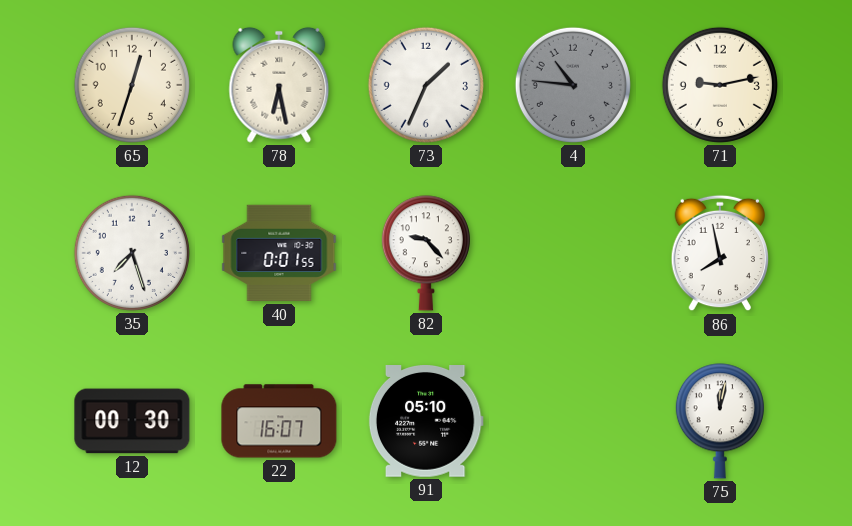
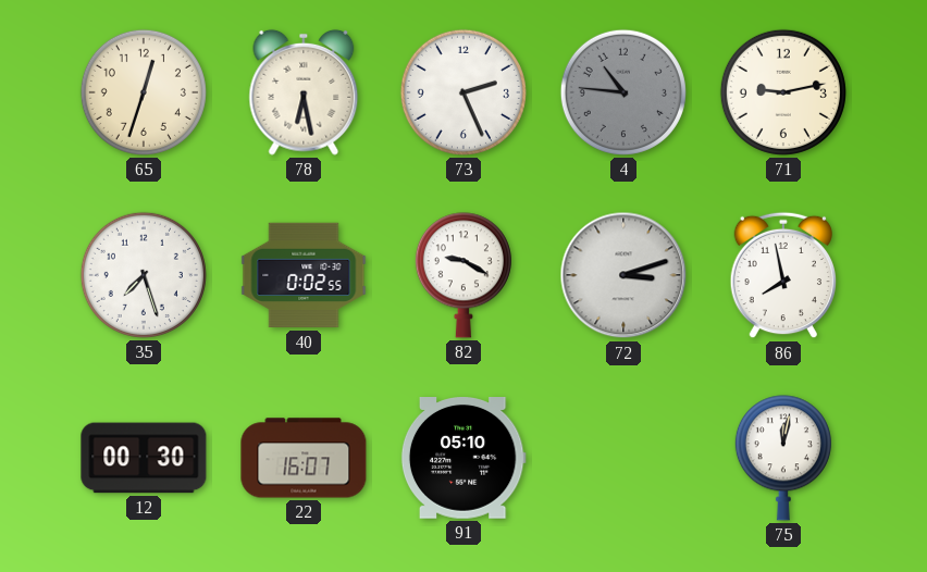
73: 1:34 -> 2:26 (463, 92)
40: 0:01 -> 0:02 (304, 275)
82: 9:23 -> 9:20 (463, 275)
72: none -> 3:12 (623, 275)
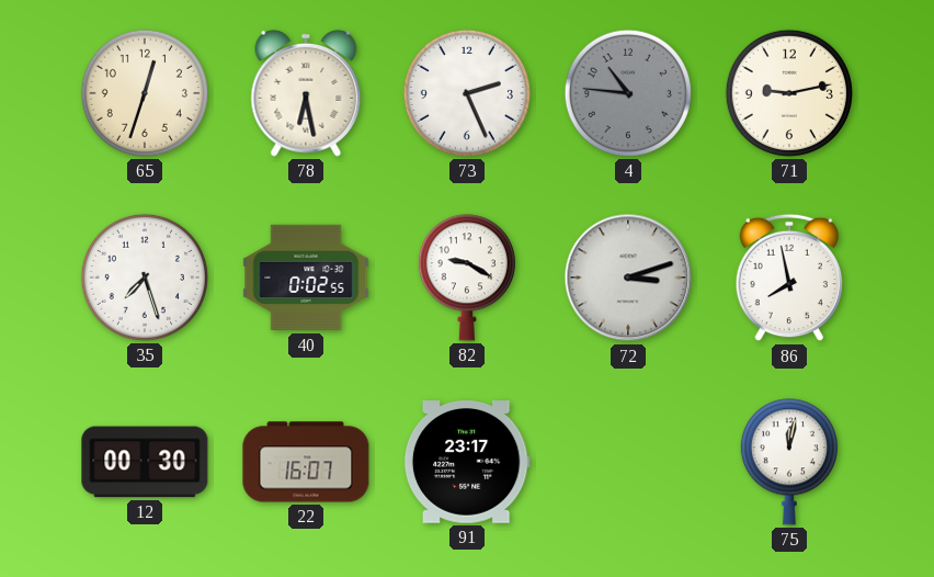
91: 05:10 -> 23:17 (467, 463)
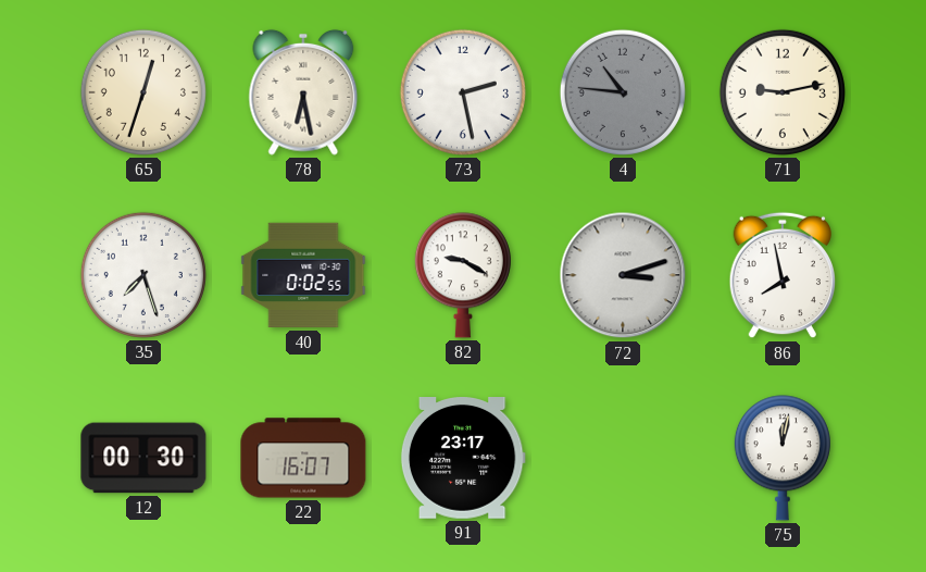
73: 2:26 -> 2:28 (463, 92)
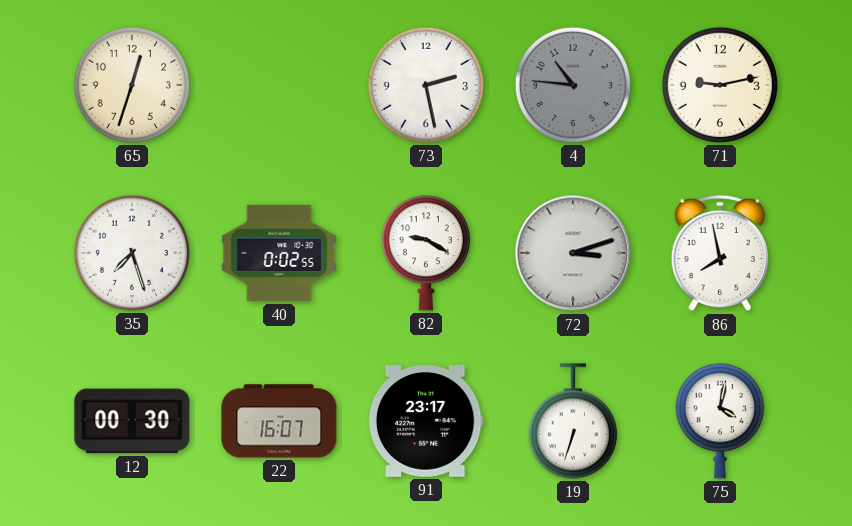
78: 6:28 -> none (303, 92)
19: none -> 6:33 (573, 421)
75: 12:02 -> 4:02 (720, 421)
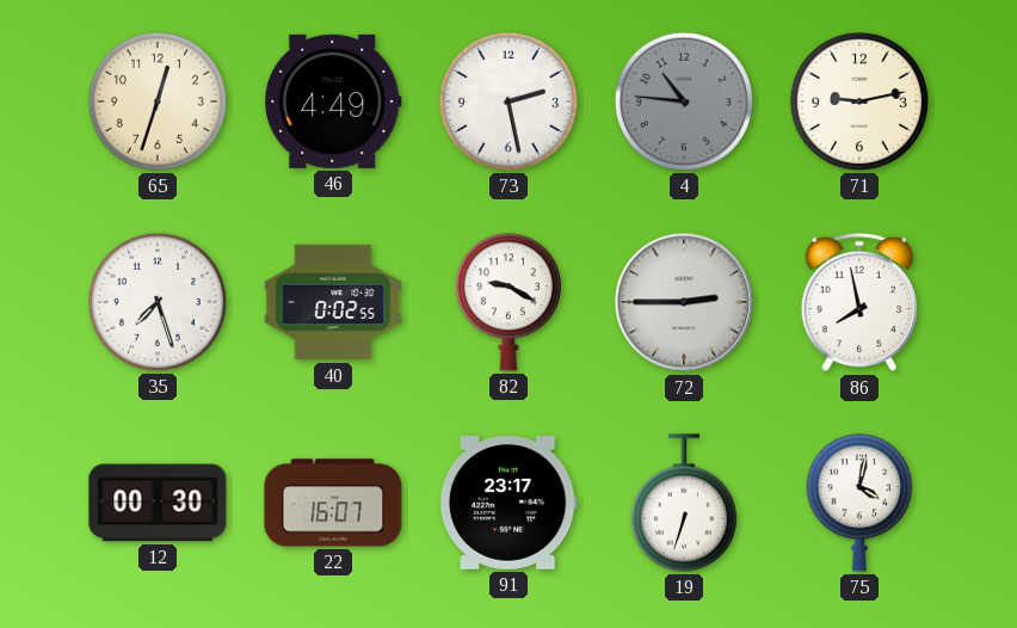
46: none -> 4:49 (334, 101)
72: 3:12 -> 2:45 (684, 302)
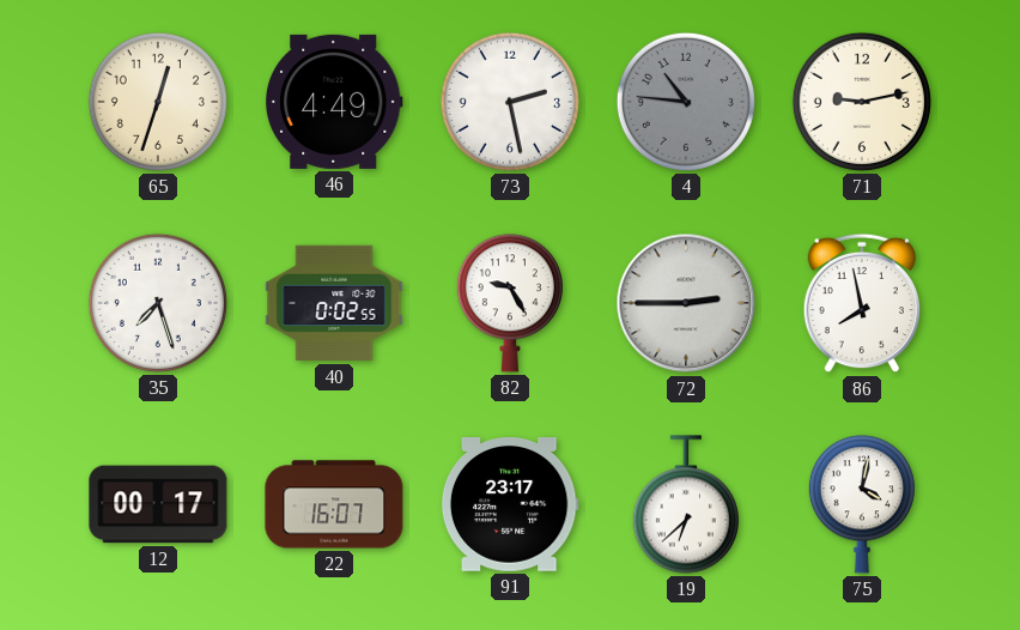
82: 9:20 -> 9:25 (510, 303)
12: 00:30 -> 00:17 (158, 504)
19: 6:33 -> 6:38 (686, 504)
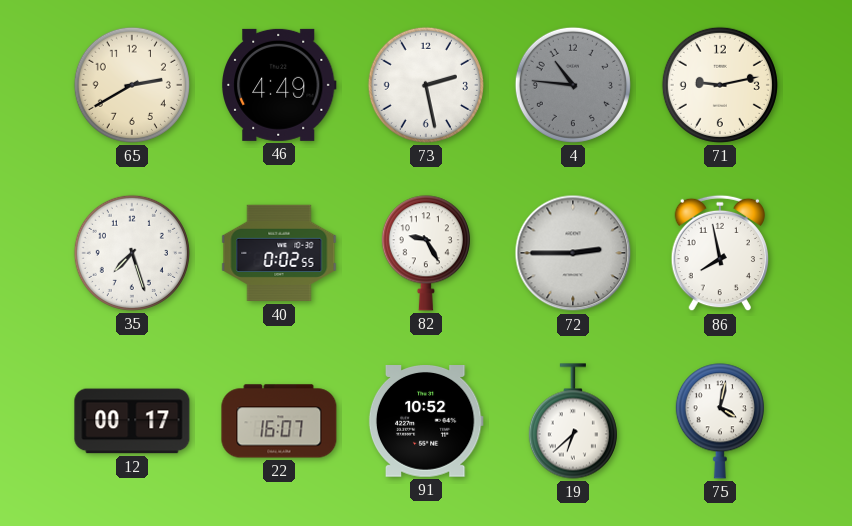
65: 12:33 -> 2:40 (132, 85)
91: 23:17 -> 10:52 (426, 422)
